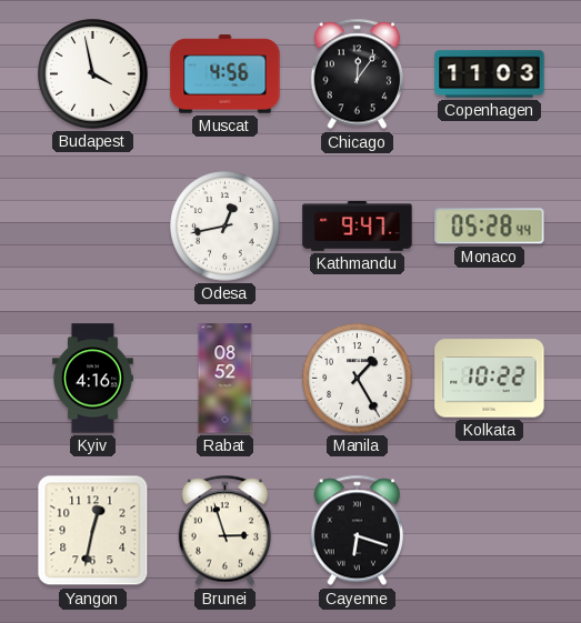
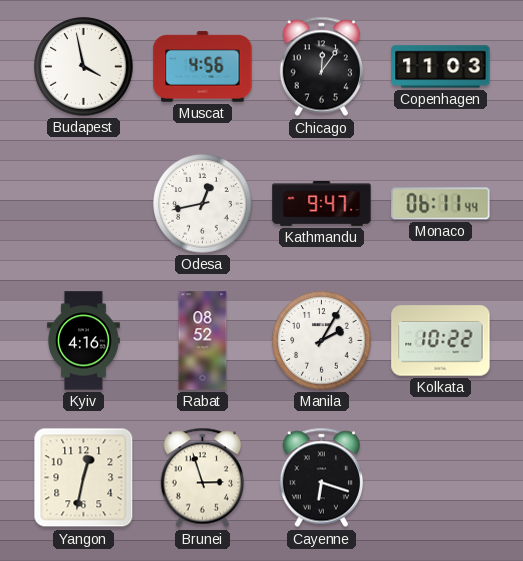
Monaco: 05:28 -> 06:11 (441, 204)
Manila: 1:25 -> 2:05 (322, 341)
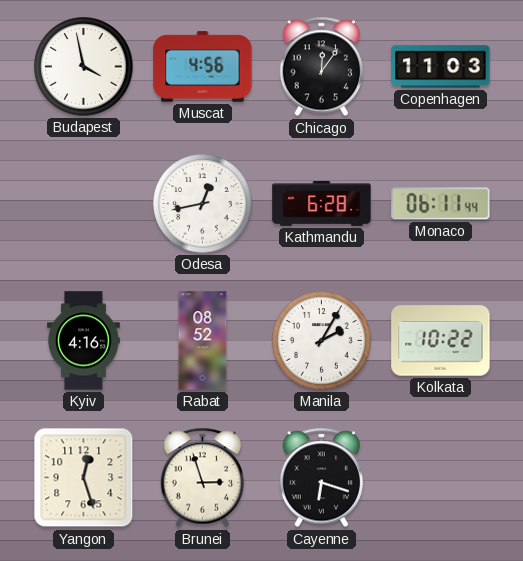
Kathmandu: 9:47 -> 6:28 (322, 204)
Yangon: 12:32 -> 12:27 (84, 478)
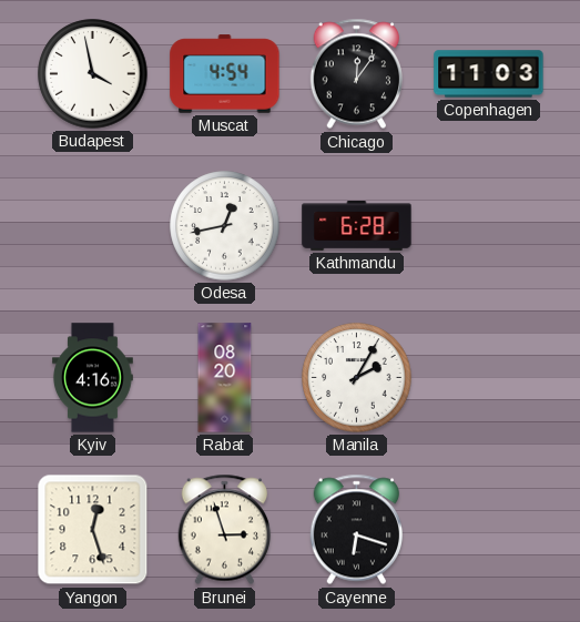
Muscat: 4:56 -> 4:54 (225, 74)
Monaco: 06:11 -> none (441, 204)
Rabat: 08:52 -> 08:20 (225, 378)
Kolkata: 10:22 -> none (441, 341)
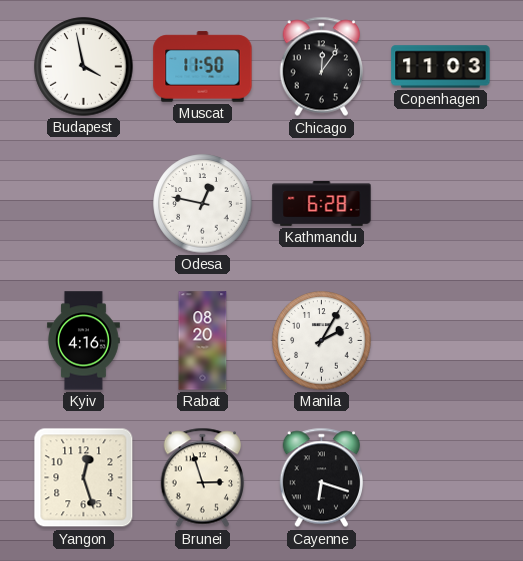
Muscat: 4:54 -> 11:50 (203, 67)
Odesa: 12:43 -> 12:47 (203, 204)
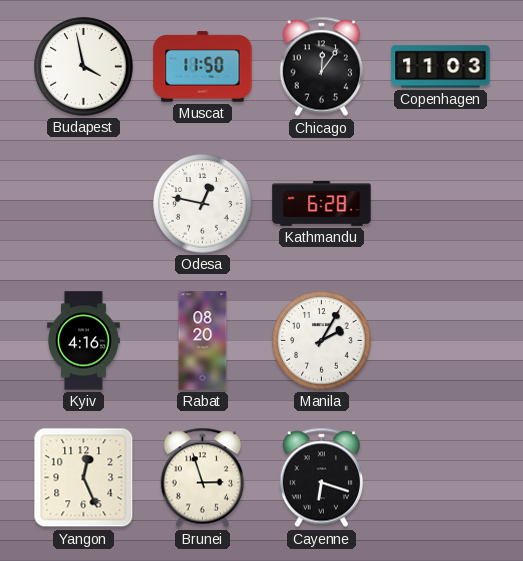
Yangon: 12:27 -> 12:26 (84, 478)
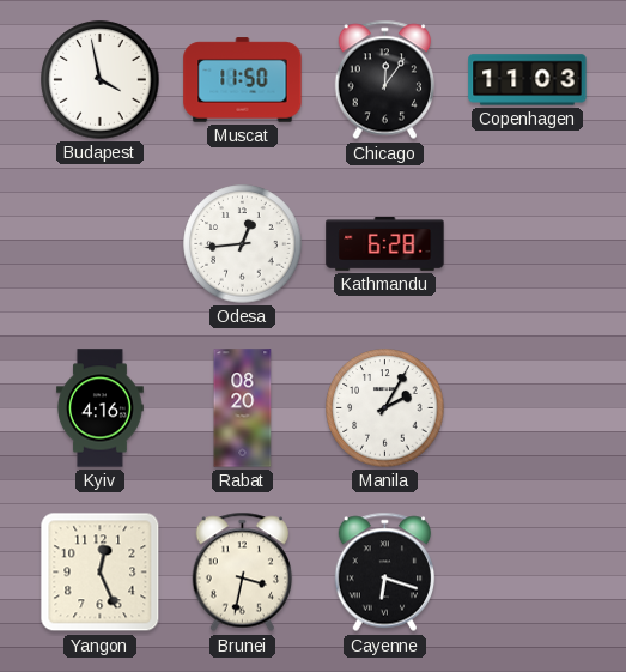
Odesa: 12:47 -> 12:44 (243, 244)
Brunei: 2:57 -> 3:32 (243, 573)
